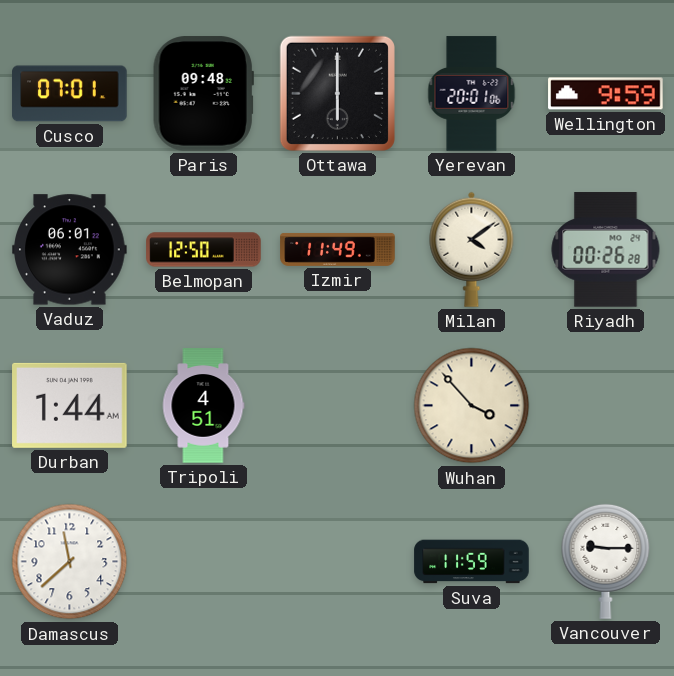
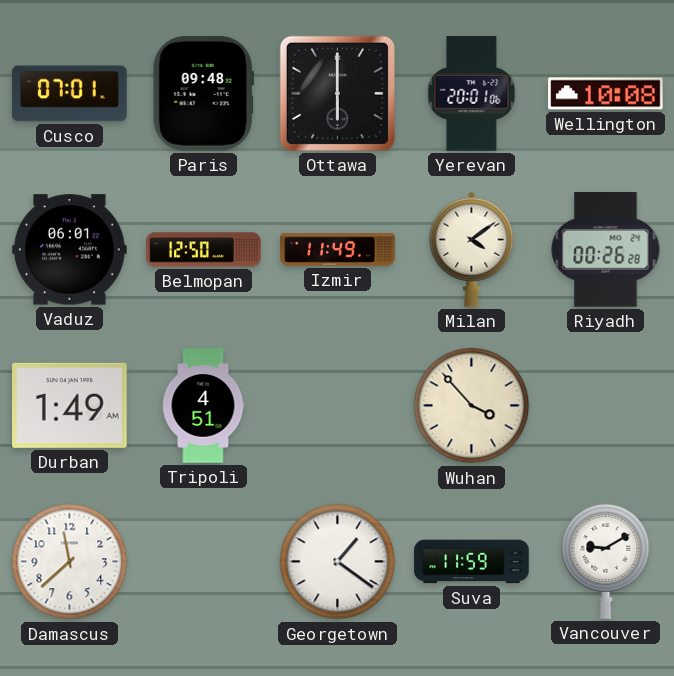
Wellington: 9:59 -> 10:08 (606, 94)
Durban: 1:44 -> 1:49 (70, 405)
Georgetown: none -> 1:21 (338, 562)
Vancouver: 9:15 -> 9:10 (606, 561)
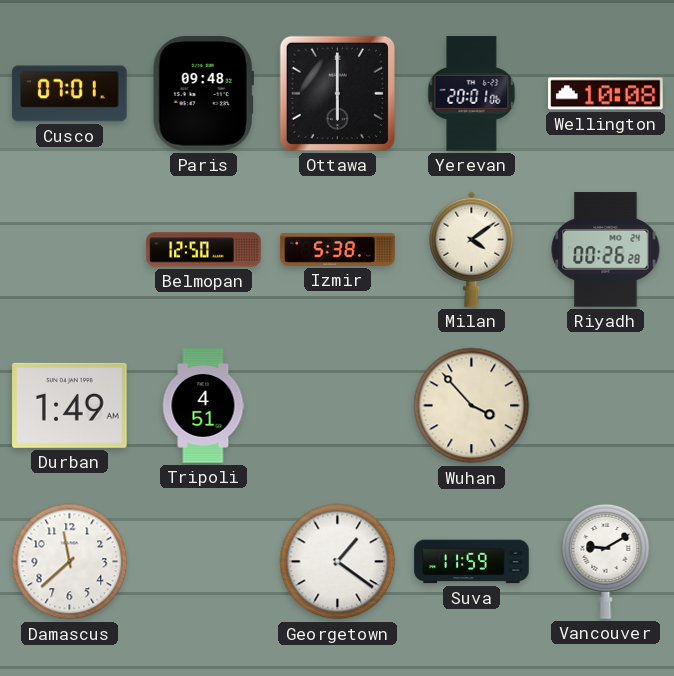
Vaduz: 06:01 -> none (70, 250)
Izmir: 11:49 -> 5:38 (338, 249)
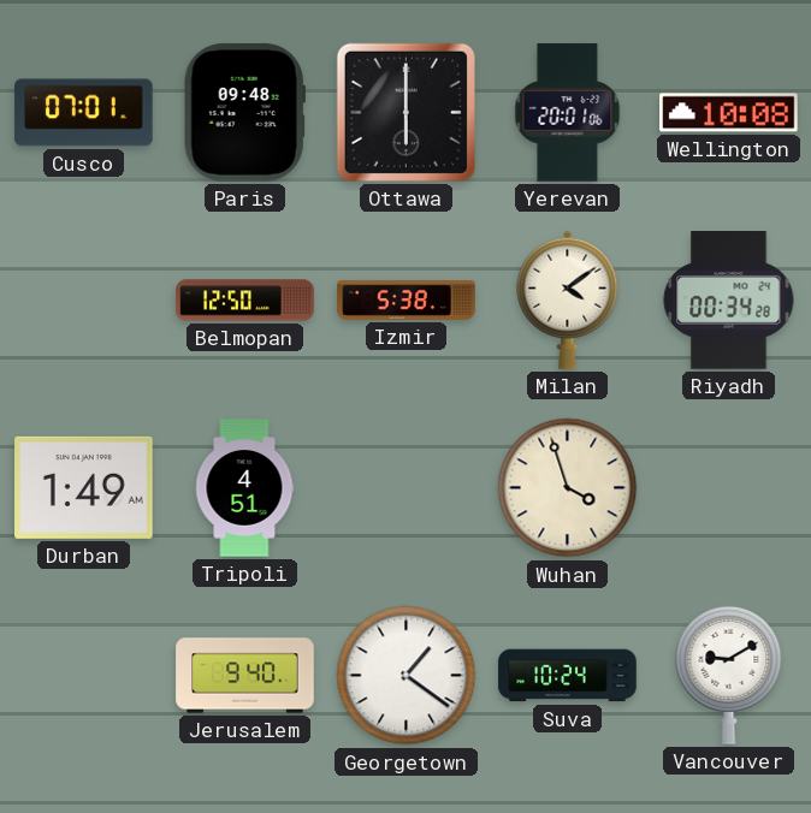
Riyadh: 00:26 -> 00:34 (729, 301)
Wuhan: 3:53 -> 3:57 (568, 488)
Damascus: 11:38 -> none (70, 562)
Jerusalem: none -> 9:40 (245, 676)
Suva: 11:59 -> 10:24 (568, 676)
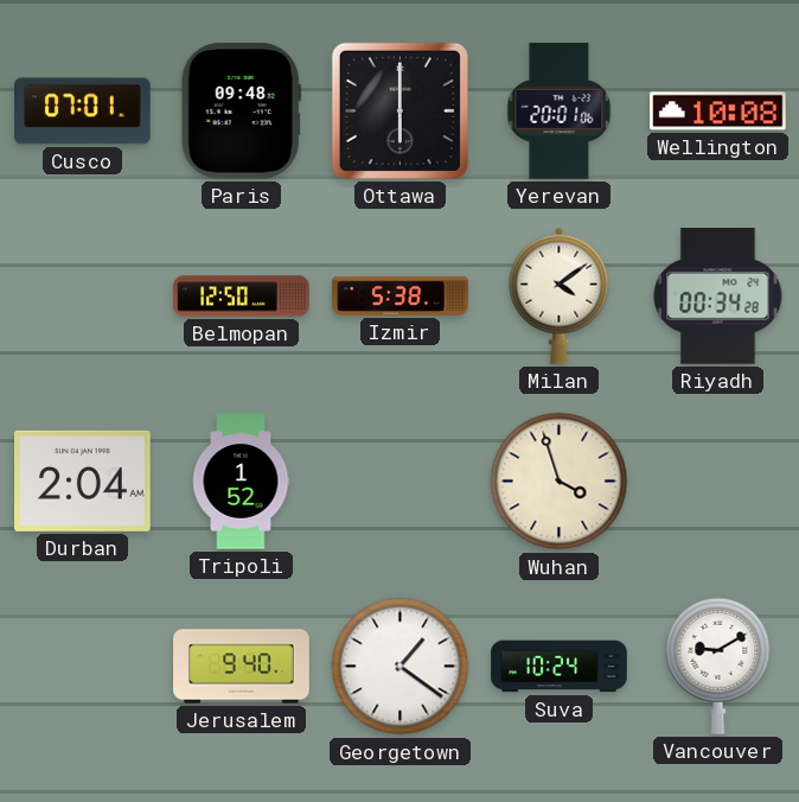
Durban: 1:49 -> 2:04 (83, 480)
Tripoli: 4:51 -> 1:52 (241, 482)
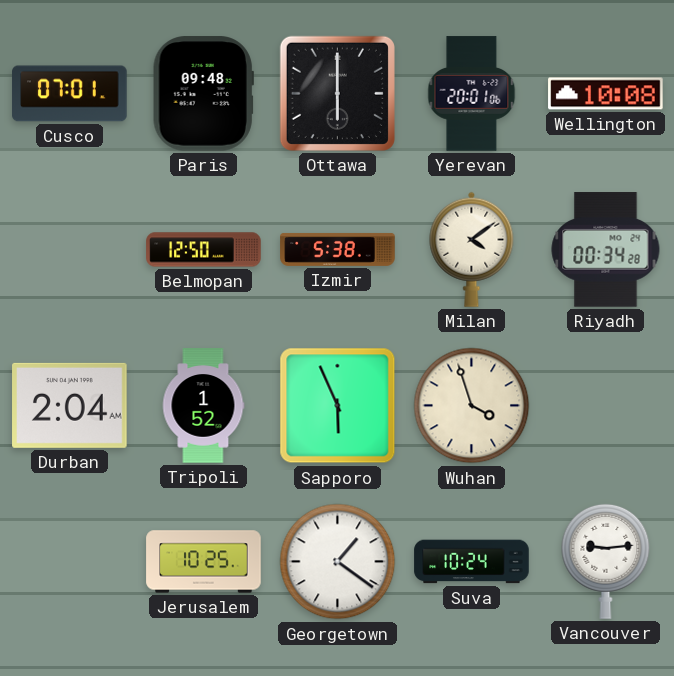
Sapporo: none -> 5:56 (338, 406)
Jerusalem: 9:40 -> 10:25 (204, 562)
Vancouver: 9:10 -> 9:14 (606, 561)
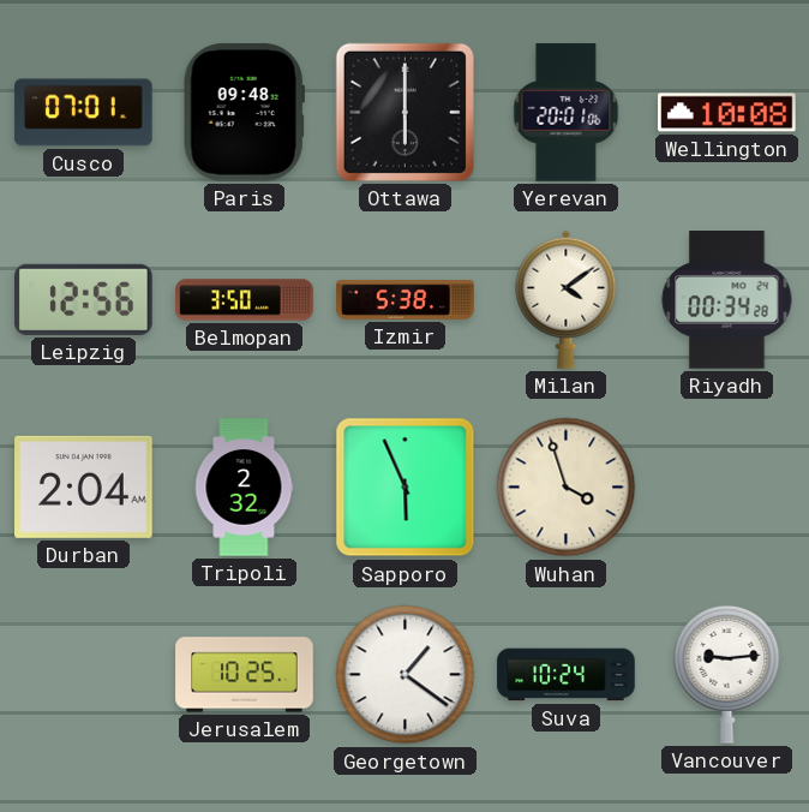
Leipzig: none -> 12:56 (84, 299)
Belmopan: 12:50 -> 3:50 (245, 300)
Tripoli: 1:52 -> 2:32 (244, 488)
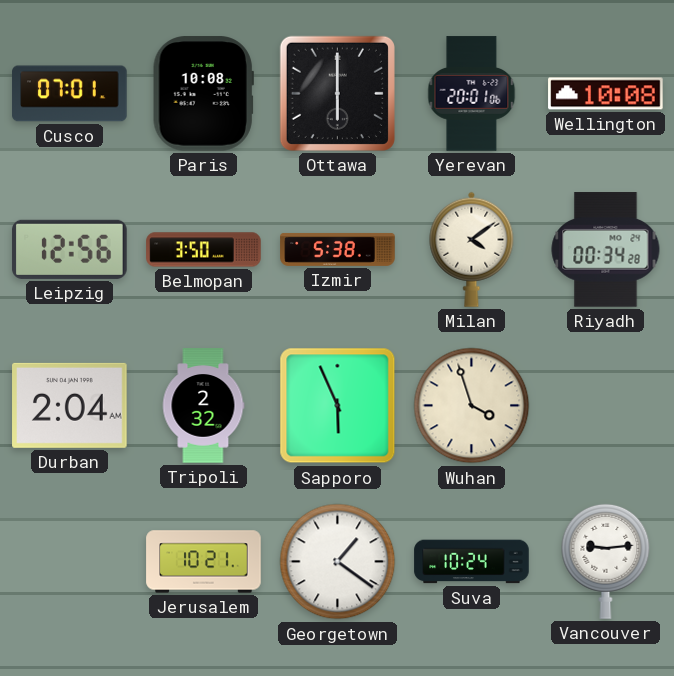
Paris: 09:48 -> 10:08 (203, 94)
Jerusalem: 10:25 -> 10:21 (204, 562)
